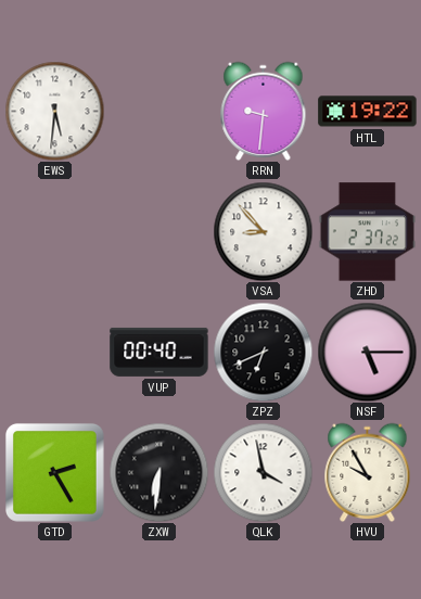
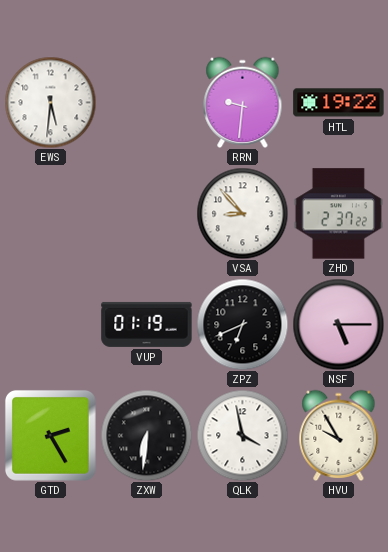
VUP: 00:40 -> 01:19 (147, 324)
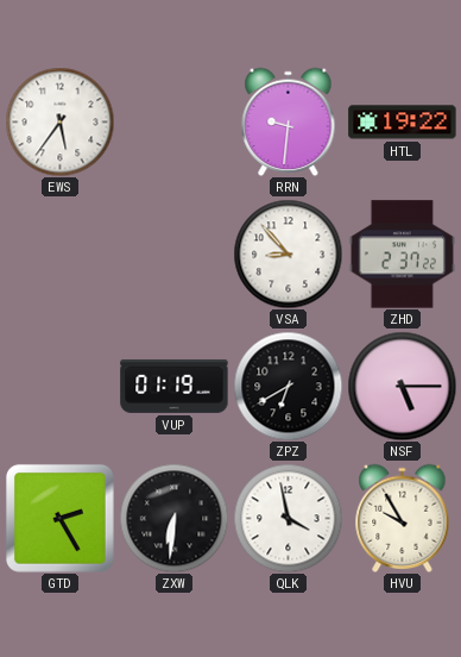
EWS: 5:31 -> 5:36 (59, 121)
ZPZ: 6:41 -> 6:40 (288, 386)
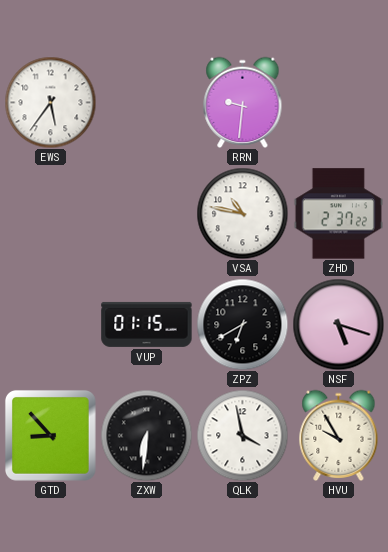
HTL: 19:22 -> none (403, 123)
VSA: 8:53 -> 10:47 (242, 213)
VUP: 01:19 -> 01:15 (147, 324)
NSF: 5:15 -> 5:18 (338, 324)
GTD: 2:25 -> 8:53 (50, 435)
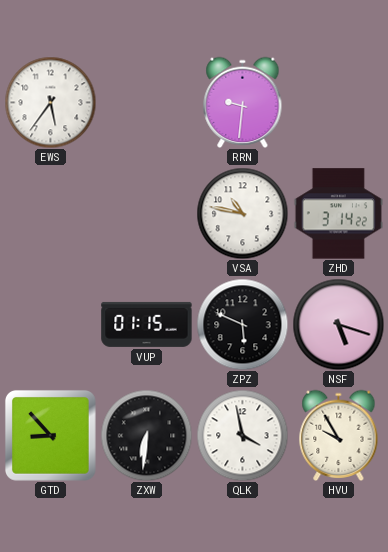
ZHD: 2:37 -> 3:14 (338, 214)
ZPZ: 6:40 -> 5:49 (242, 324)
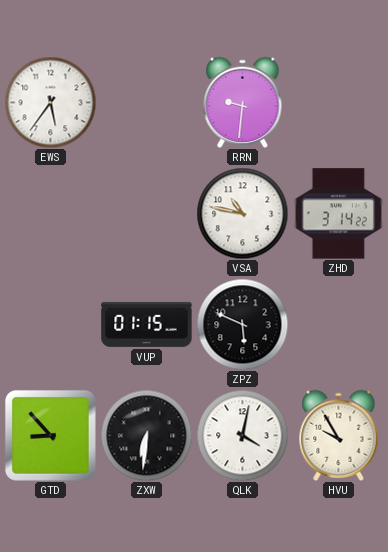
NSF: 5:18 -> none (338, 324)
QLK: 3:58 -> 4:02 (242, 435)
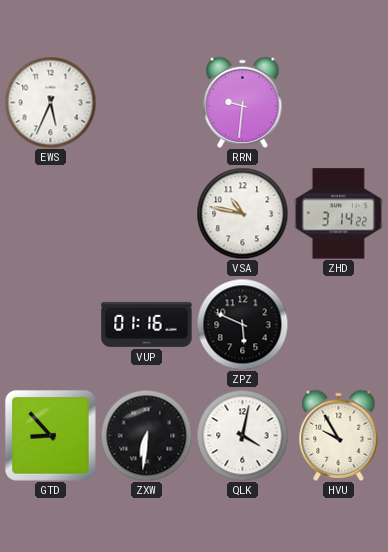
EWS: 5:36 -> 5:34 (50, 102)
VUP: 01:15 -> 01:16 (147, 324)
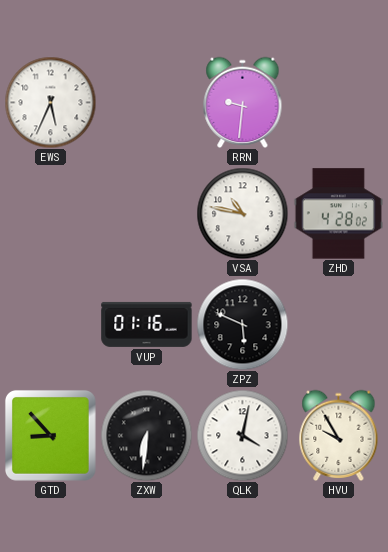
ZHD: 3:14 -> 4:28 (338, 214)
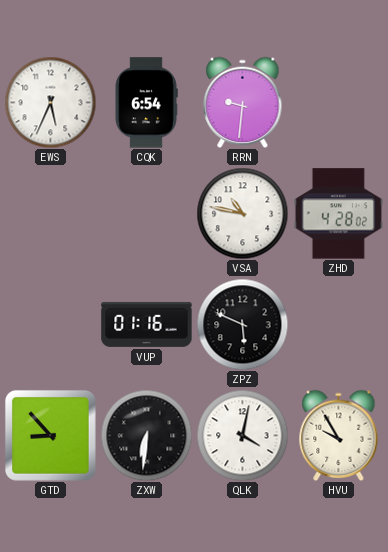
CQK: none -> 6:54 (146, 103)
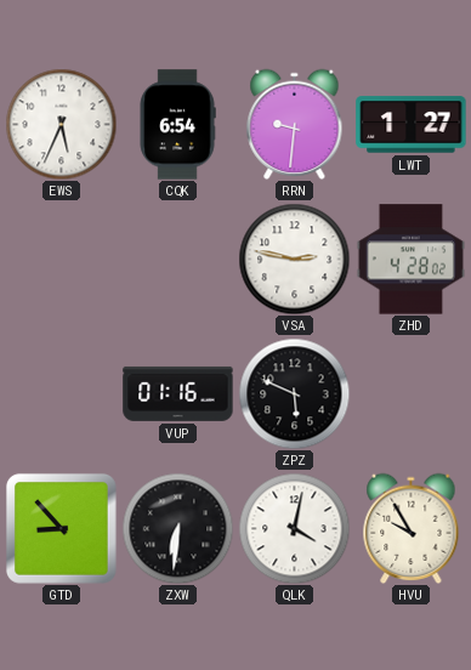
LWT: none -> 1:27 (412, 125)
VSA: 10:47 -> 2:47 (294, 259)
